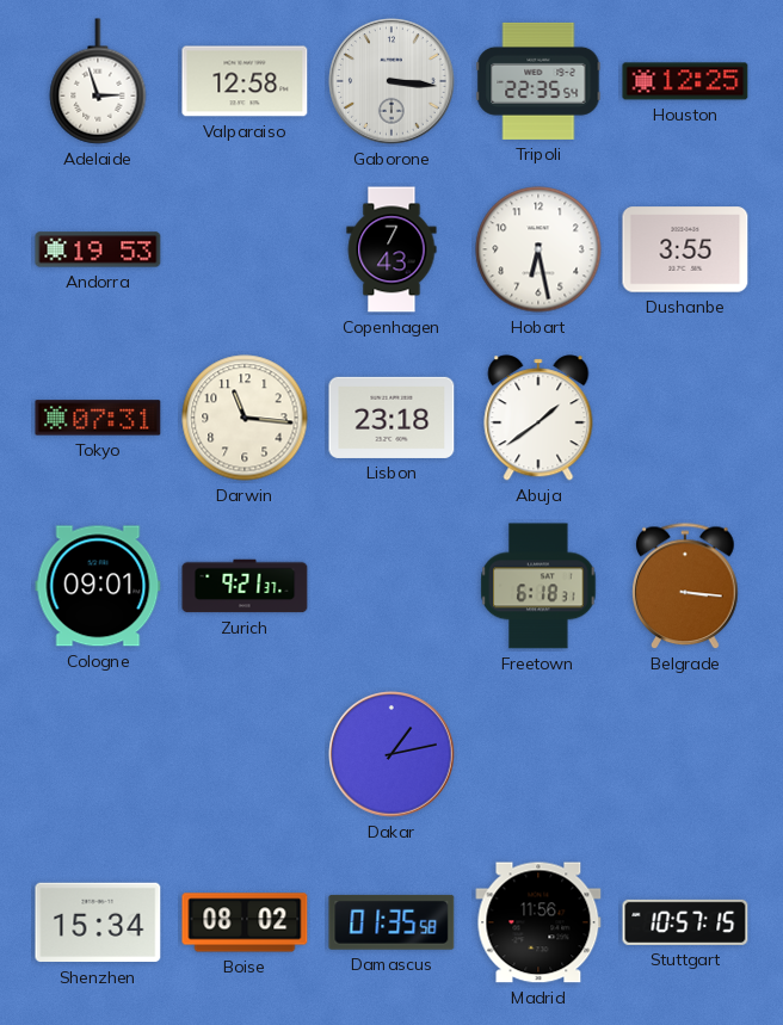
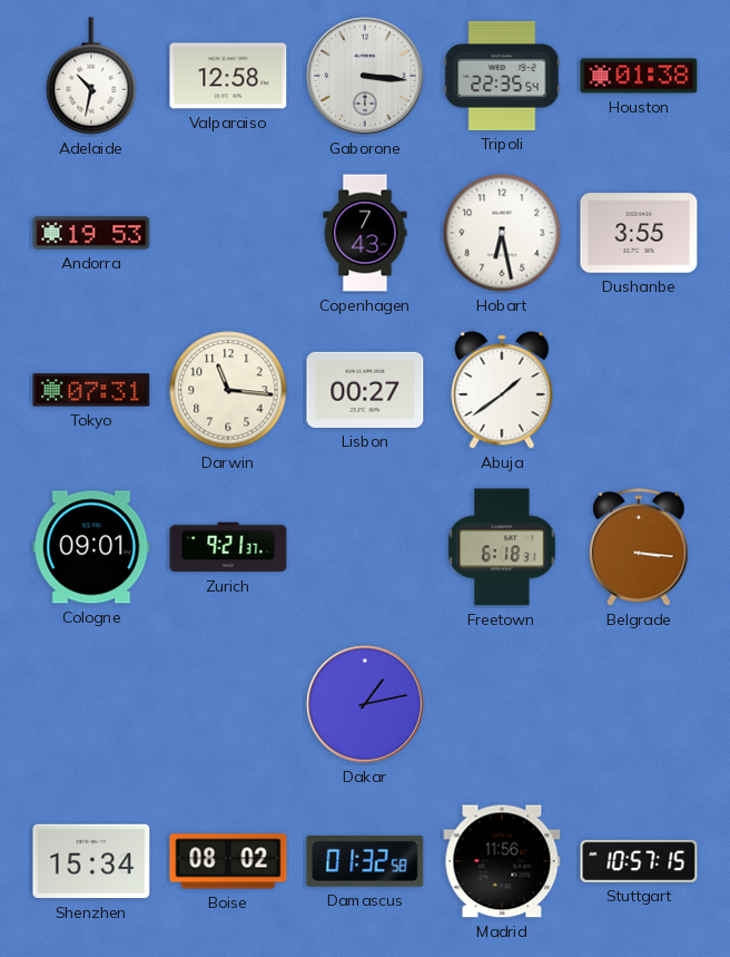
Adelaide: 2:57 -> 10:32 (91, 76)
Houston: 12:25 -> 01:38 (639, 76)
Lisbon: 23:18 -> 00:27 (365, 390)
Damascus: 01:35 -> 01:32 (365, 861)
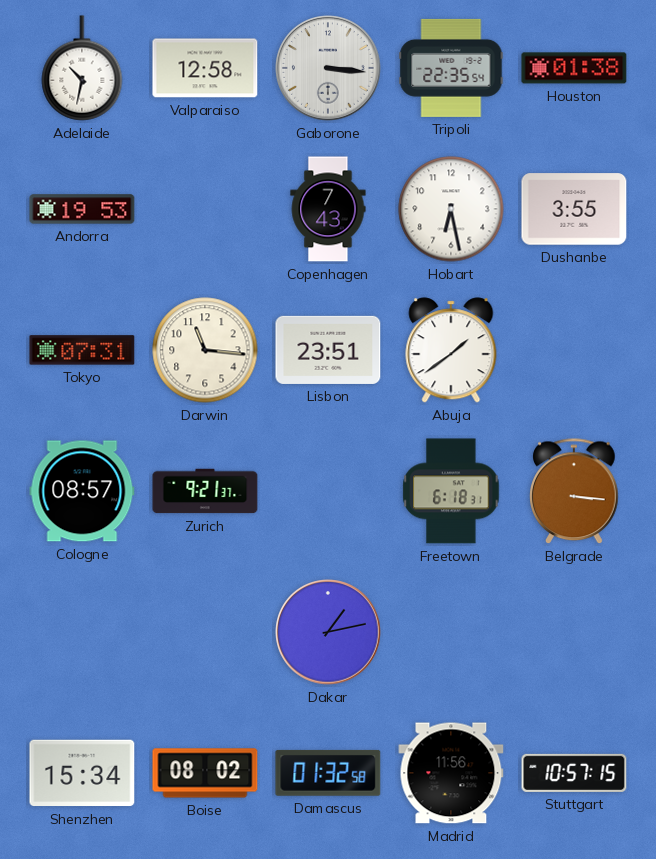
Lisbon: 00:27 -> 23:51 (328, 350)
Cologne: 09:01 -> 08:57 (82, 491)
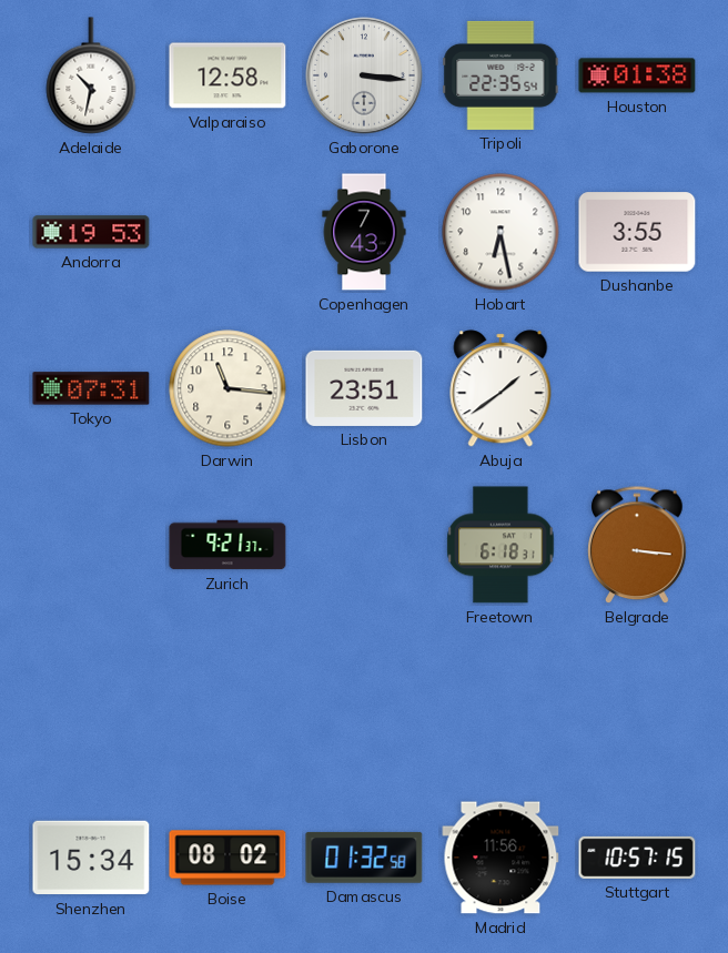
Cologne: 08:57 -> none (82, 491)
Dakar: 1:13 -> none (328, 632)
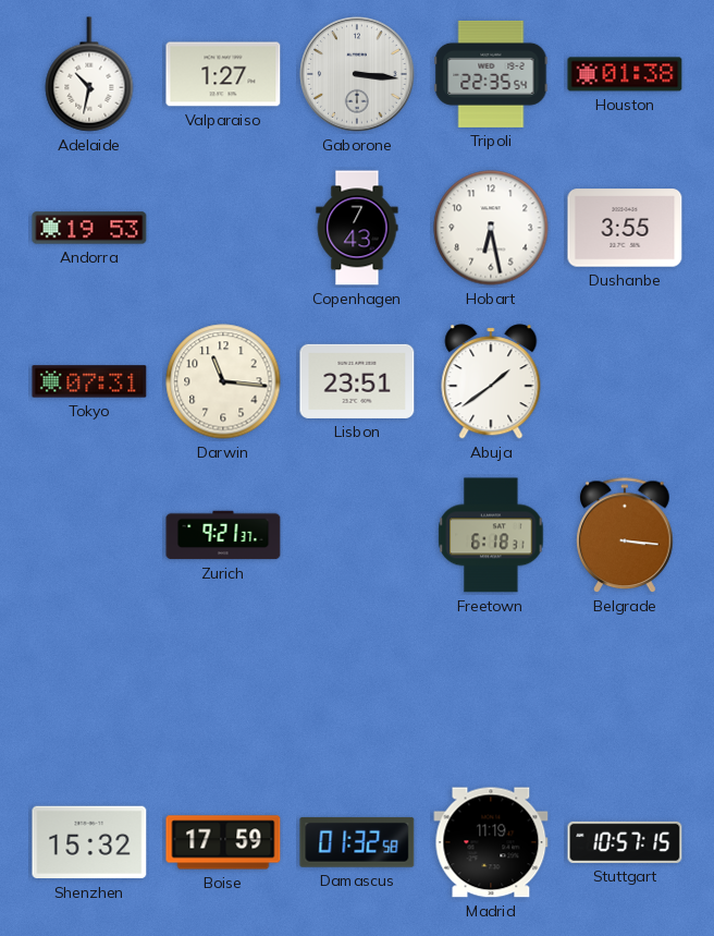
Valparaiso: 12:58 -> 1:27 (223, 74)
Shenzhen: 15:34 -> 15:32 (89, 842)
Boise: 08:02 -> 17:59 (223, 842)
Madrid: 11:56 -> 11:19 (491, 842)
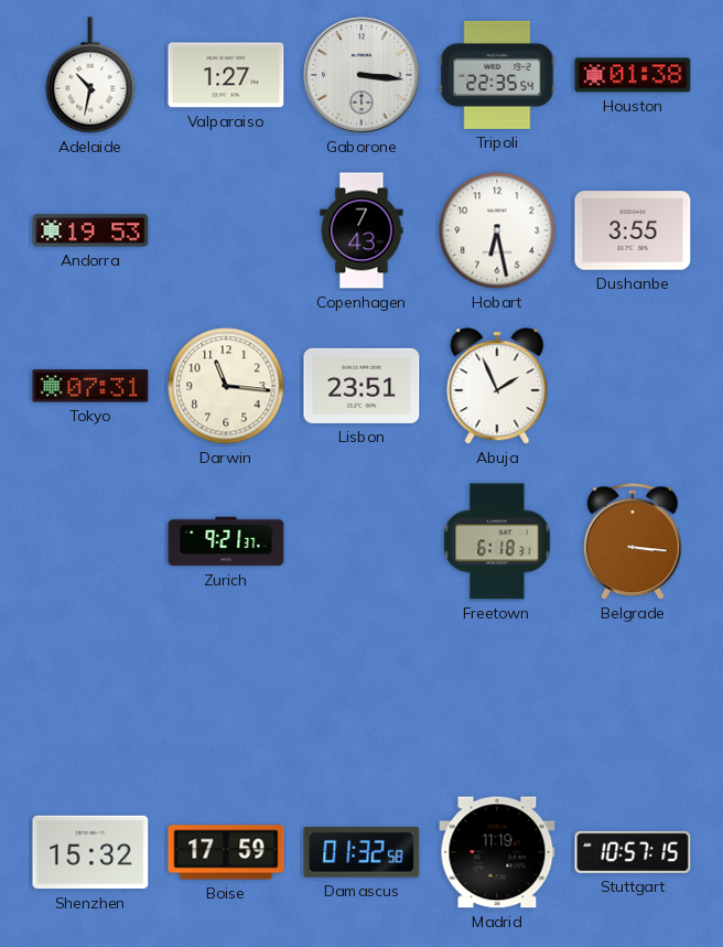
Abuja: 1:39 -> 1:56 (497, 386)
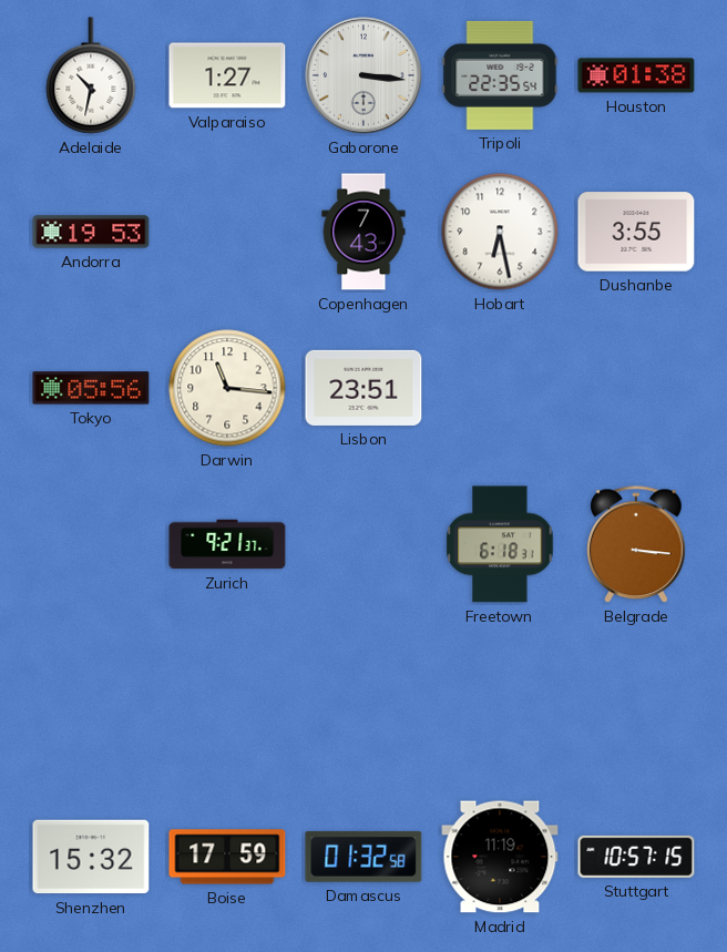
Tokyo: 07:31 -> 05:56 (91, 388)
Abuja: 1:56 -> none (497, 386)
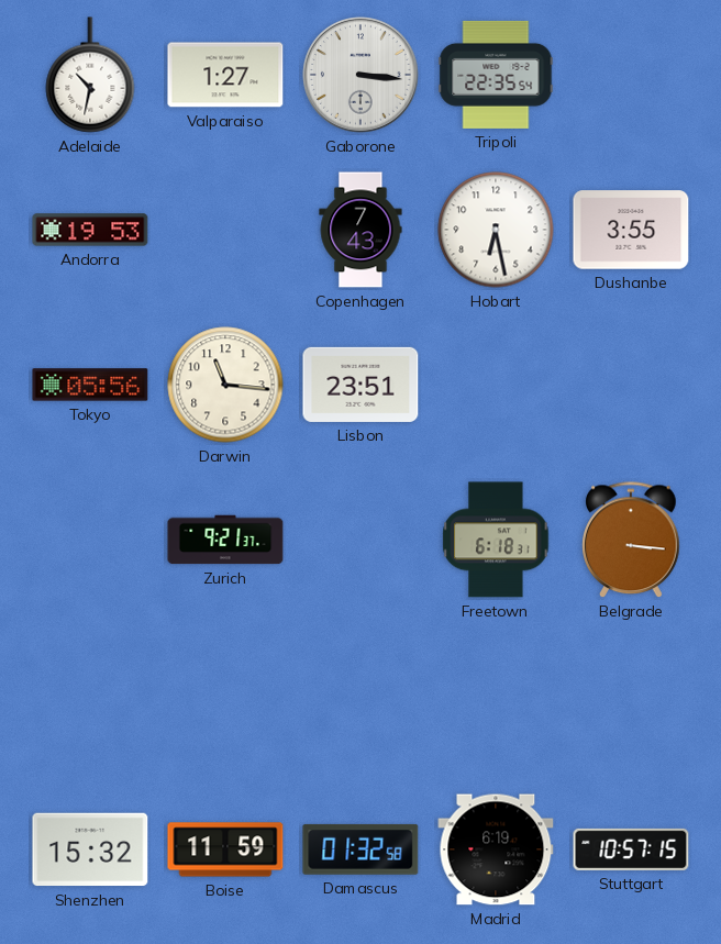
Houston: 01:38 -> none (636, 75)
Boise: 17:59 -> 11:59 (225, 849)
Madrid: 11:19 -> 6:19 (496, 849)
